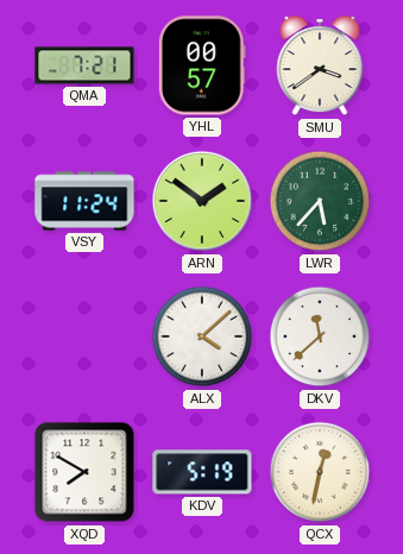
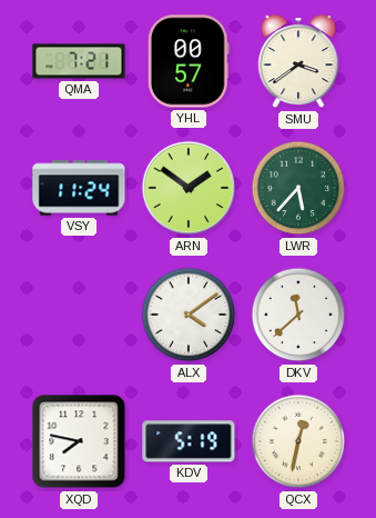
ALX: 4:08 -> 4:09 (189, 315)
XQD: 7:50 -> 7:47 (79, 441)
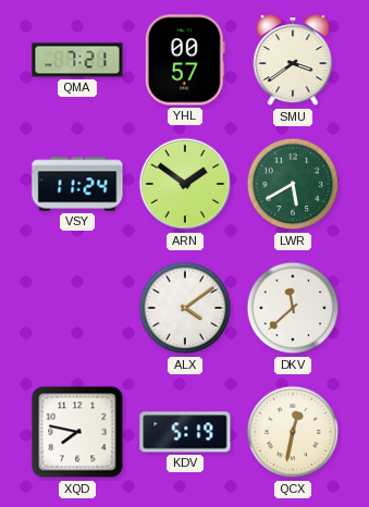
LWR: 5:37 -> 5:40 (293, 184)
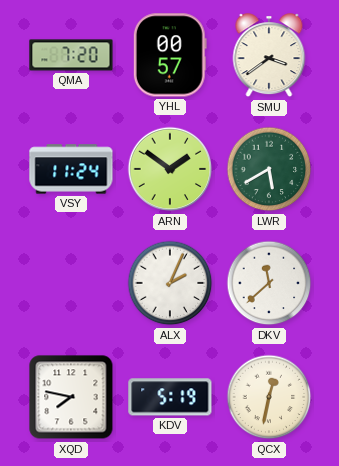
QMA: 7:21 -> 7:20 (71, 55)
ALX: 4:09 -> 2:04 (170, 283)
